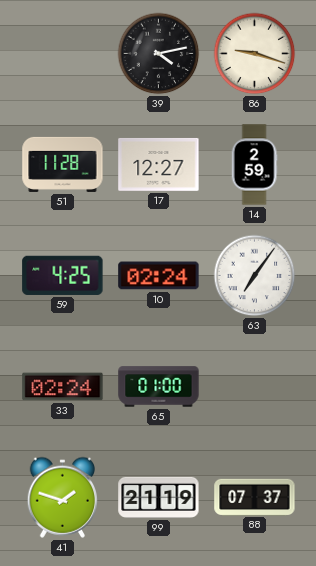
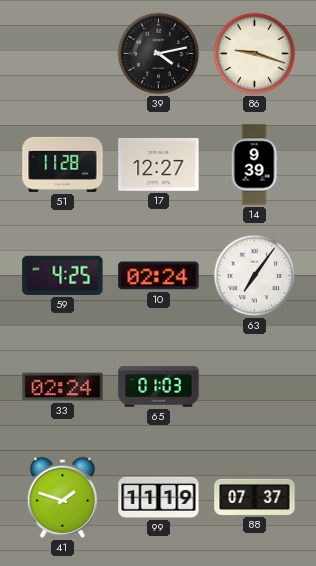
14: 2:59 -> 9:39 (254, 165)
65: 01:00 -> 01:03 (159, 387)
99: 21:19 -> 11:19 (159, 497)
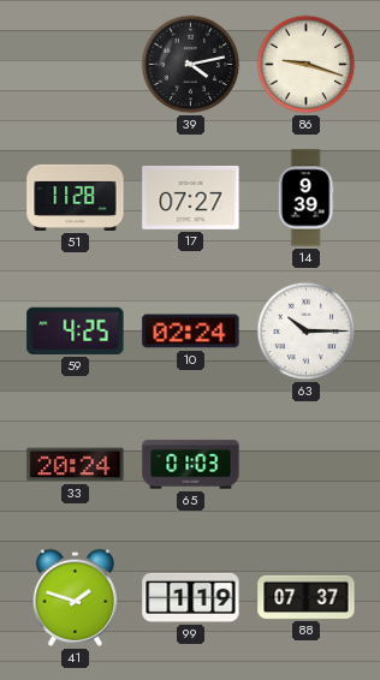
17: 12:27 -> 07:27 (191, 197)
63: 7:06 -> 10:15 (307, 332)
33: 02:24 -> 20:24 (76, 465)
99: 11:19 -> 1:19 (191, 597)
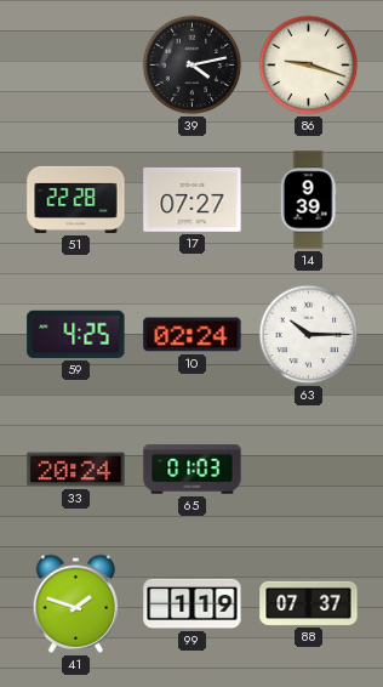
51: 11:28 -> 22:28 (76, 199)
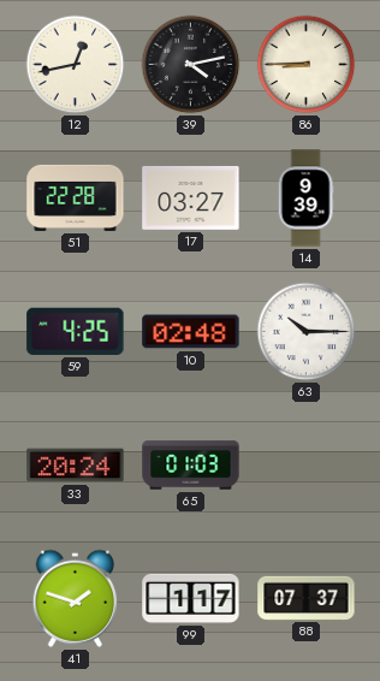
12: none -> 12:43 (76, 65)
86: 9:18 -> 8:45 (307, 65)
17: 07:27 -> 03:27 (191, 197)
10: 02:24 -> 02:48 (191, 332)
99: 1:19 -> 1:17 (191, 598)
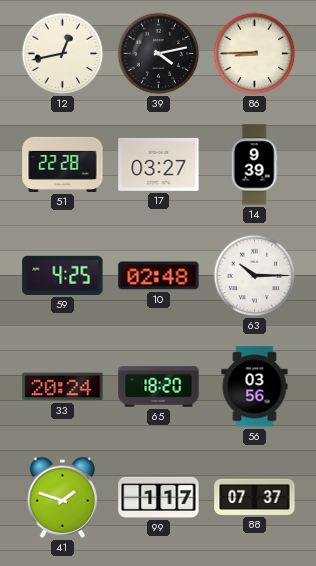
65: 01:03 -> 18:20 (159, 387)
56: none -> 03:56 (255, 387)
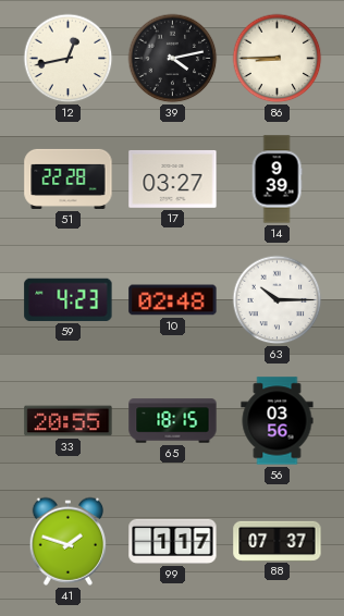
59: 4:25 -> 4:23 (69, 299)
33: 20:24 -> 20:55 (69, 421)
65: 18:20 -> 18:15 (173, 421)
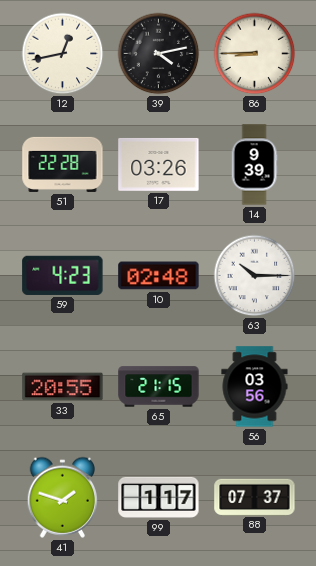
17: 03:27 -> 03:26 (159, 164)
65: 18:15 -> 21:15 (159, 387)
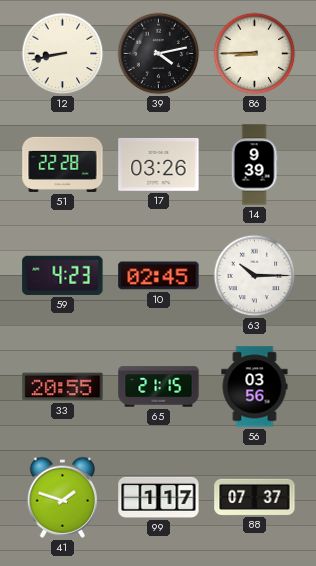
12: 12:43 -> 8:43 (63, 54)
10: 02:48 -> 02:45 (159, 276)
